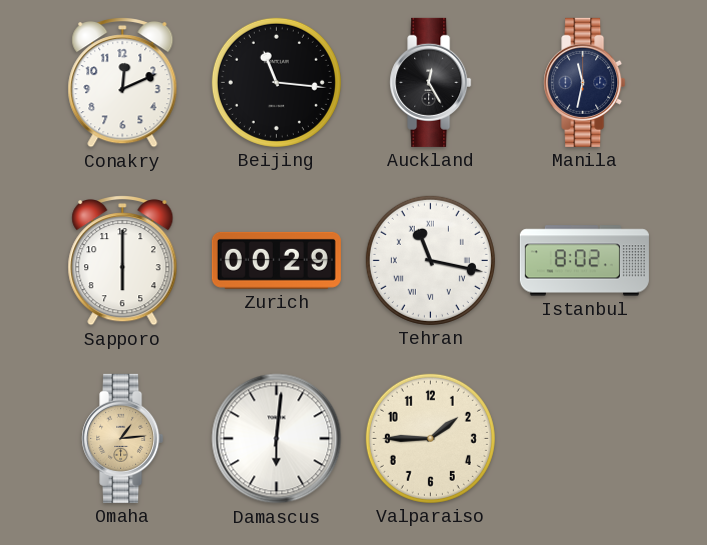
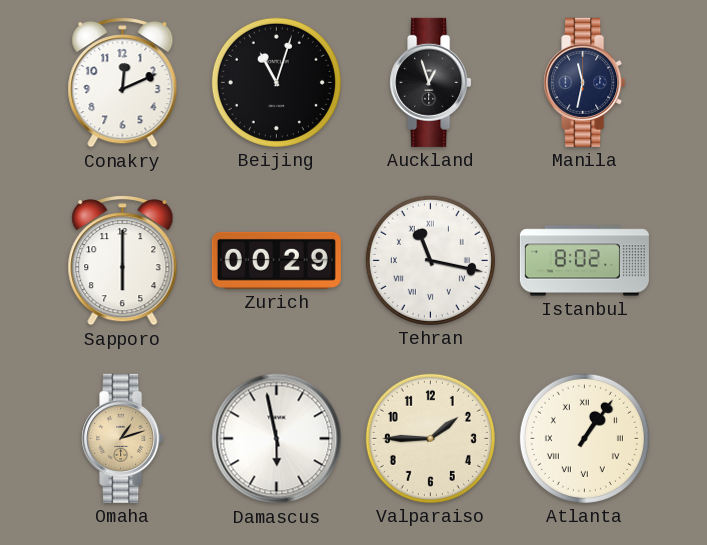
Beijing: 11:16 -> 11:03 (276, 82)
Auckland: 12:25 -> 12:57 (431, 82)
Omaha: 1:14 -> 1:12 (123, 438)
Damascus: 6:01 -> 5:58 (277, 439)
Atlanta: none -> 1:06 (584, 438)
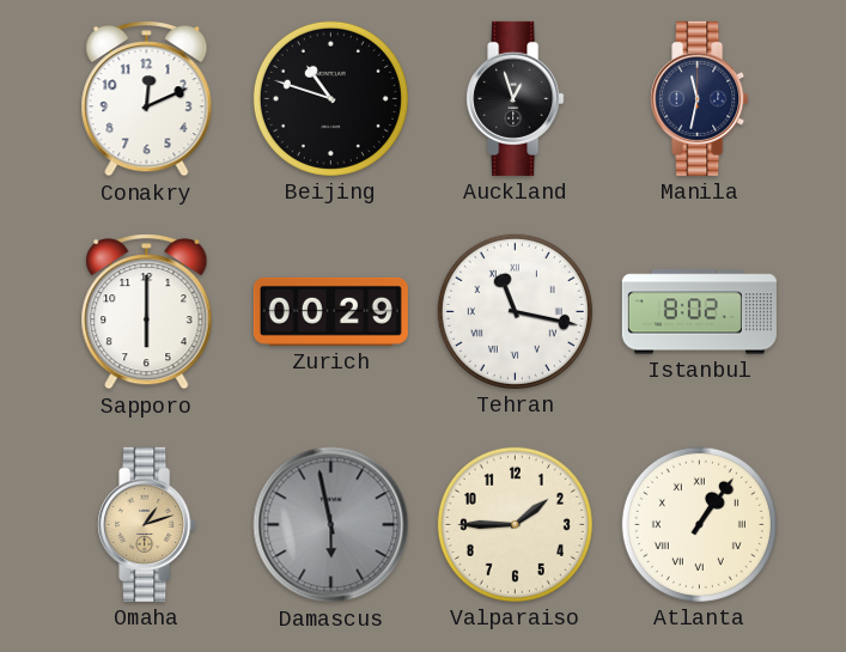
Beijing: 11:03 -> 10:48 (330, 98)
Damascus dial: white -> grey (331, 525)
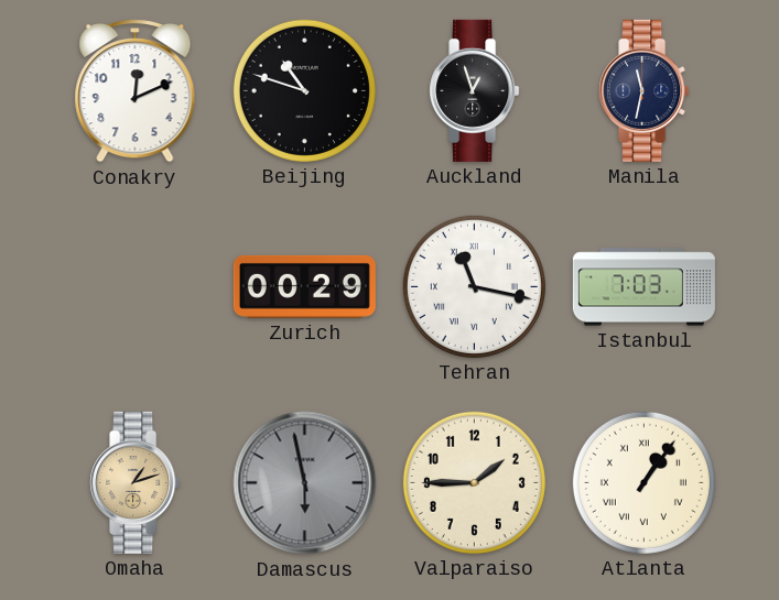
Sapporo: 6:00 -> none (147, 312)
Istanbul: 8:02 -> 7:03 (643, 287)
